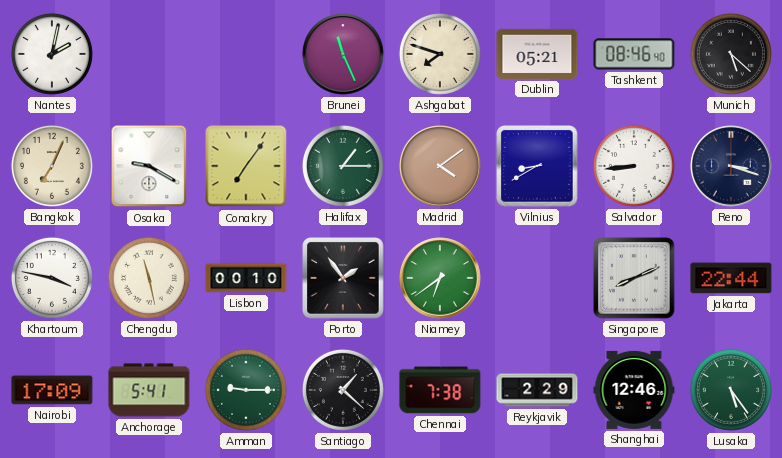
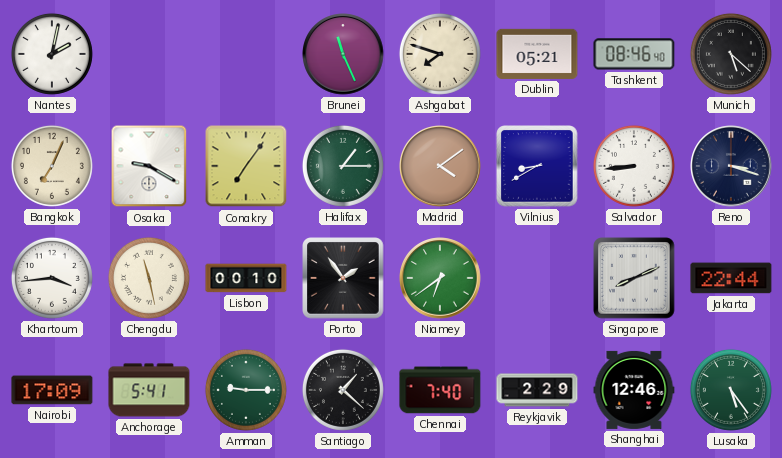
Khartoum: 3:47 -> 3:44 (52, 278)
Chennai: 7:38 -> 7:40 (440, 390)
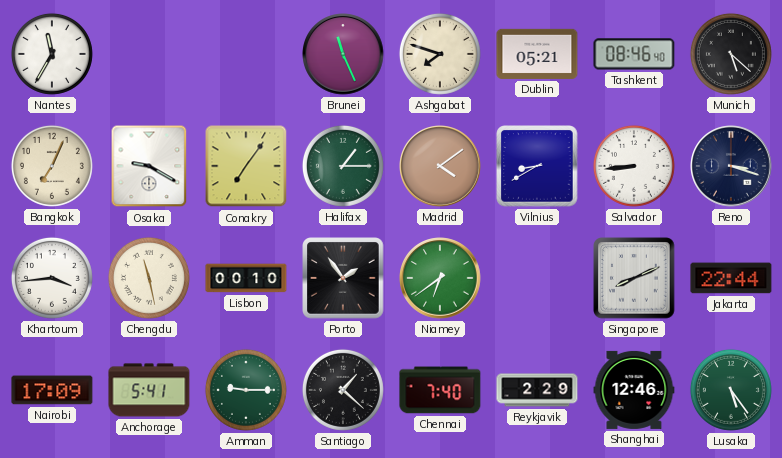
Nantes: 2:02 -> 11:35 (52, 54)
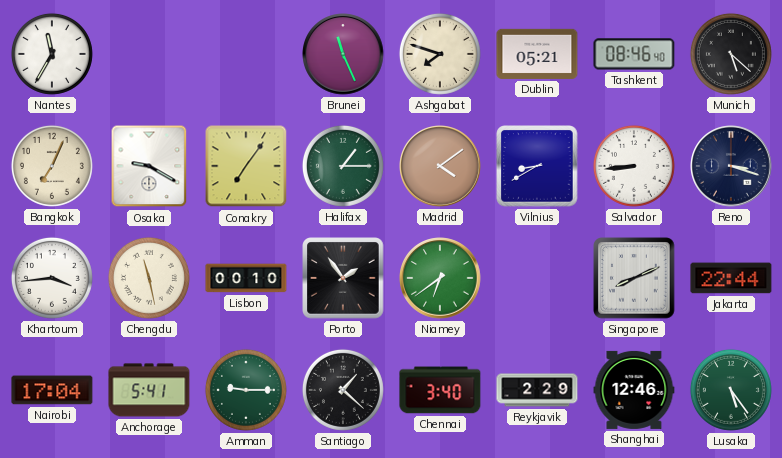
Nairobi: 17:09 -> 17:04 (52, 390)
Chennai: 7:40 -> 3:40 (440, 390)
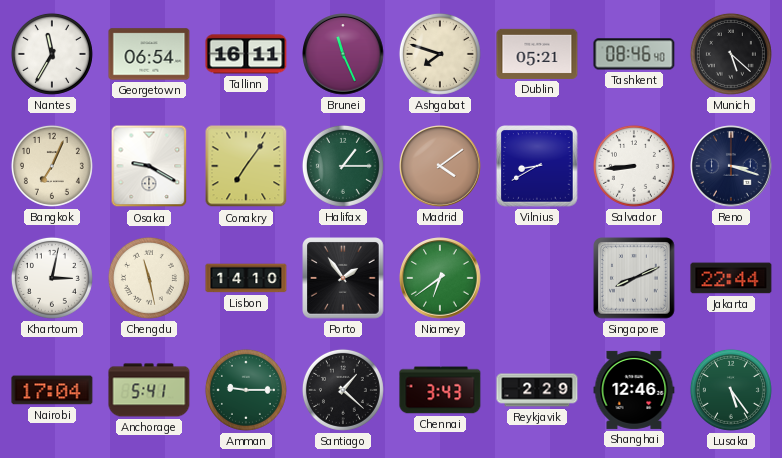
Georgetown: none -> 06:54 (149, 54)
Tallinn: none -> 16:11 (246, 54)
Khartoum: 3:44 -> 3:02 (52, 278)
Lisbon: 00:10 -> 14:10 (246, 278)
Chennai: 3:40 -> 3:43 (440, 390)
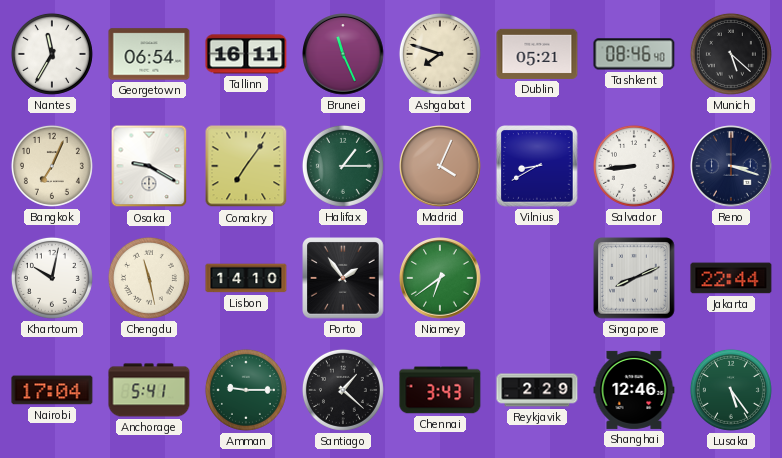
Madrid: 4:09 -> 4:04 (440, 166)
Khartoum: 3:02 -> 10:02 (52, 278)
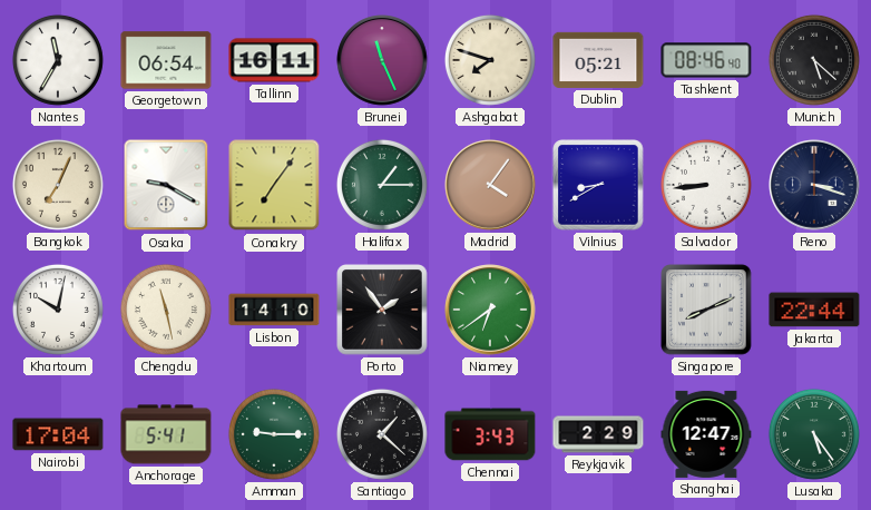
Madrid: 4:04 -> 4:06 (490, 185)
Shanghai: 12:46 -> 12:47 (706, 434)
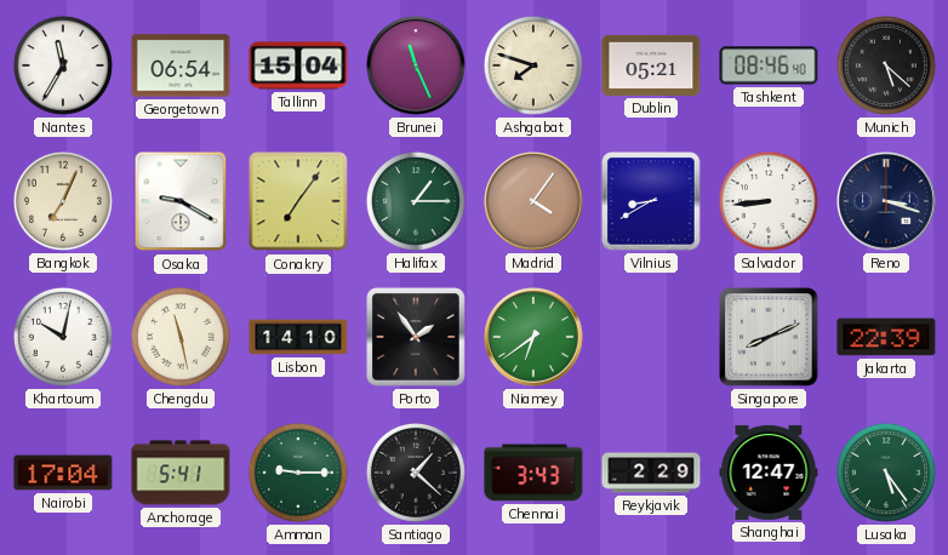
Tallinn: 16:11 -> 15:04 (298, 65)
Jakarta: 22:44 -> 22:39 (886, 337)
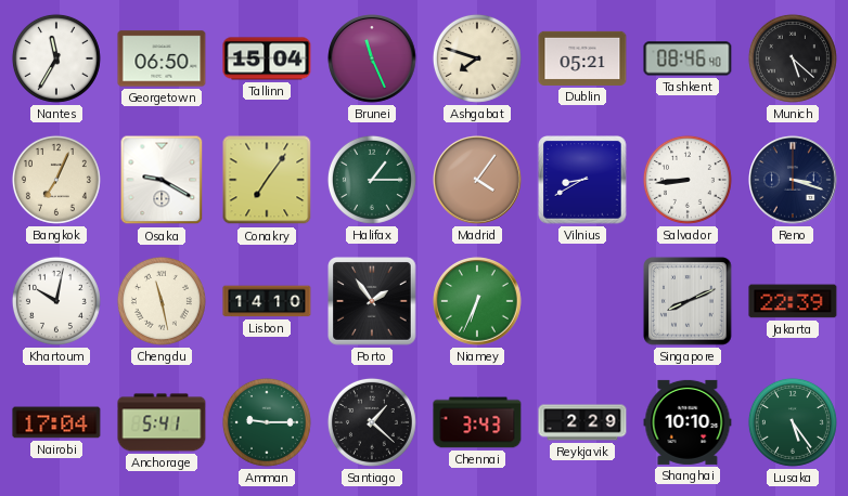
Georgetown: 06:54 -> 06:50 (162, 58)
Niamey: 6:39 -> 6:34 (477, 301)
Shanghai: 12:47 -> 10:10 (688, 422)
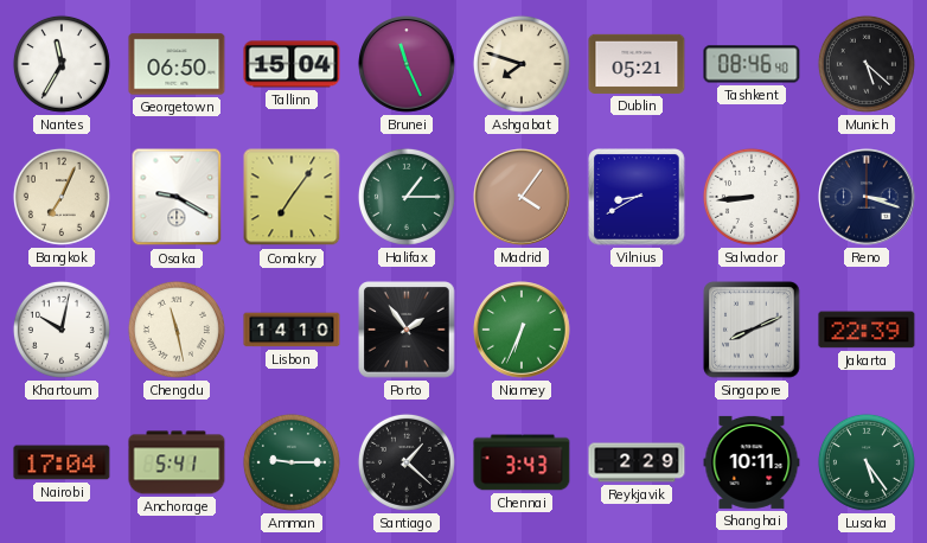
Shanghai: 10:10 -> 10:11 (752, 462)
